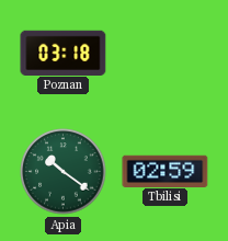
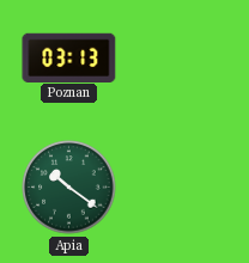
Poznan: 03:18 -> 03:13 (69, 57)
Tbilisi: 02:59 -> none (166, 171)
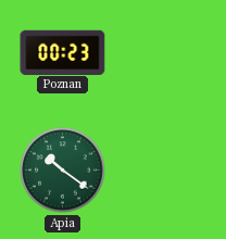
Poznan: 03:13 -> 00:23 (63, 52)
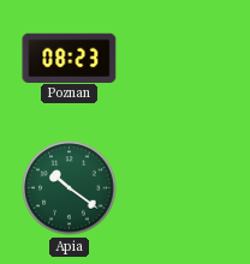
Poznan: 00:23 -> 08:23 (70, 58)
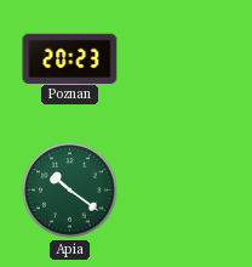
Poznan: 08:23 -> 20:23 (70, 58)
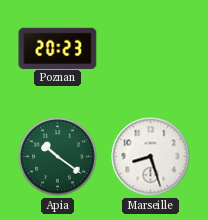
Marseille: none -> 8:27 (151, 157)
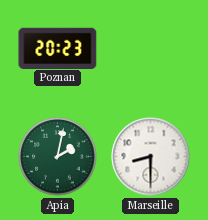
Apia: 10:21 -> 2:02 (58, 157)
Marseille: 8:27 -> 8:30 (151, 157)
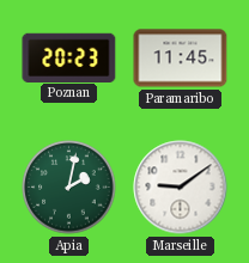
Paramaribo: none -> 11:45 (181, 59)
Marseille: 8:30 -> 9:09 (181, 188)
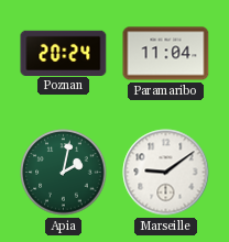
Poznan: 20:23 -> 20:24 (64, 53)
Paramaribo: 11:45 -> 11:04 (166, 54)
